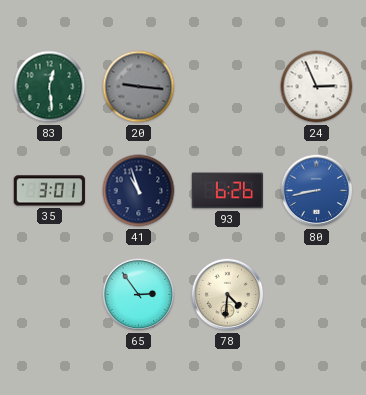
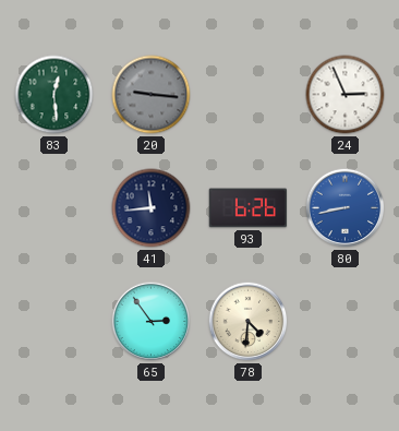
35: 3:01 -> none (50, 191)
41: 10:57 -> 11:44 (152, 208)
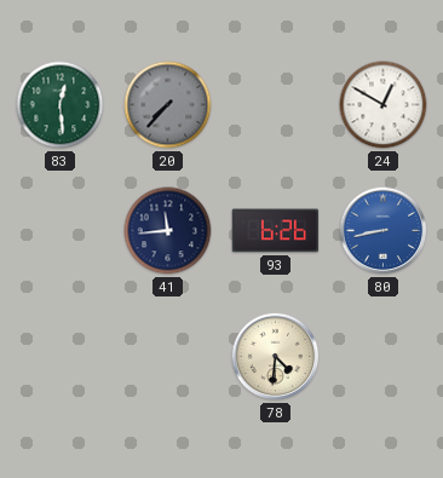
20: 9:16 -> 7:37 (168, 105)
24: 2:56 -> 12:50 (384, 105)
65: 2:54 -> none (152, 322)
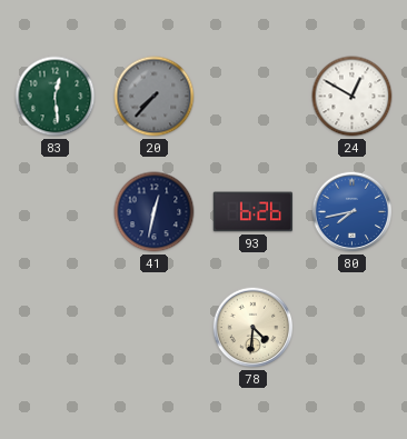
41: 11:44 -> 12:32 (155, 212)
80: 8:43 -> 7:43 (353, 212)
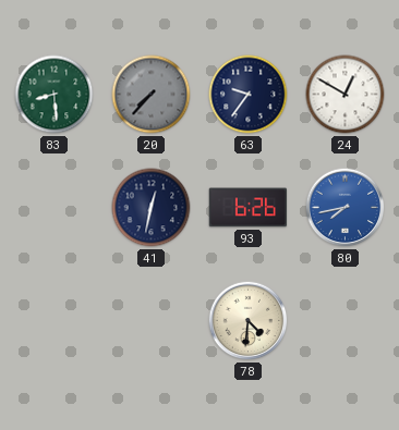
83: 12:29 -> 8:29 (55, 95)
63: none -> 9:36 (249, 95)
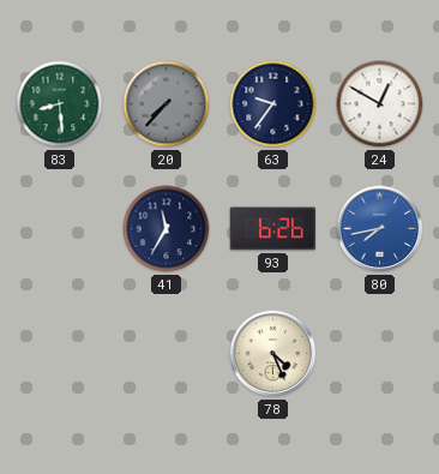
41: 12:32 -> 11:35 (167, 229)
78: 4:31 -> 4:26 (273, 354)
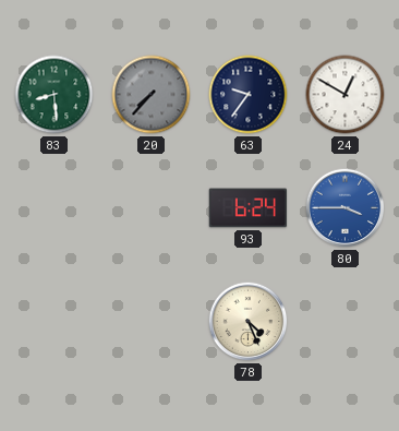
41: 11:35 -> none (167, 229)
93: 6:26 -> 6:24 (249, 208)
80: 7:43 -> 3:45 (346, 208)
